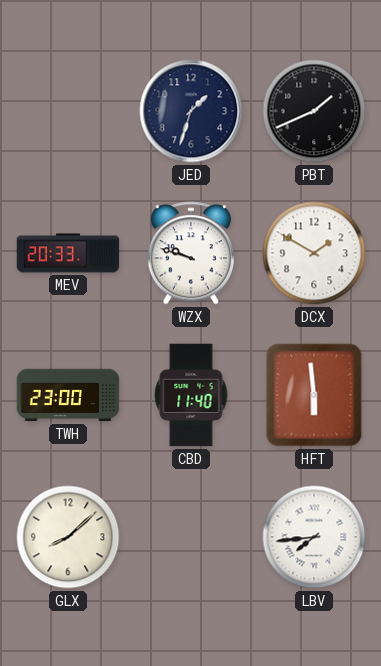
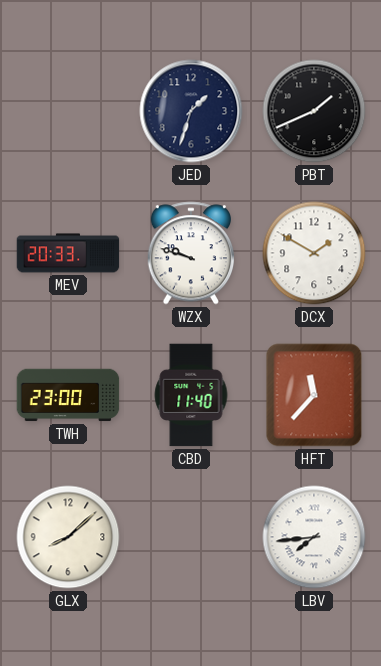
HFT: 5:59 -> 11:37 (314, 395)
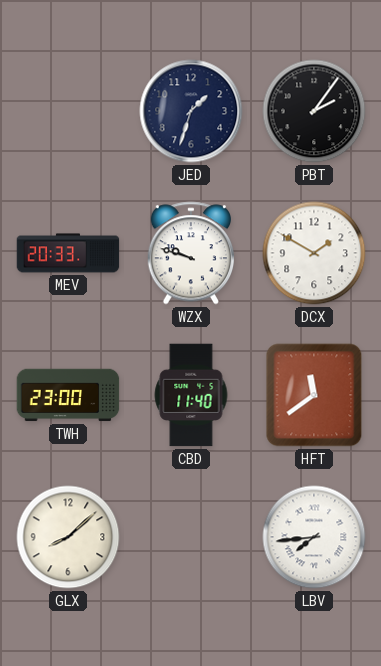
PBT: 1:41 -> 2:06 (314, 111)
HFT: 11:37 -> 11:39 (314, 395)
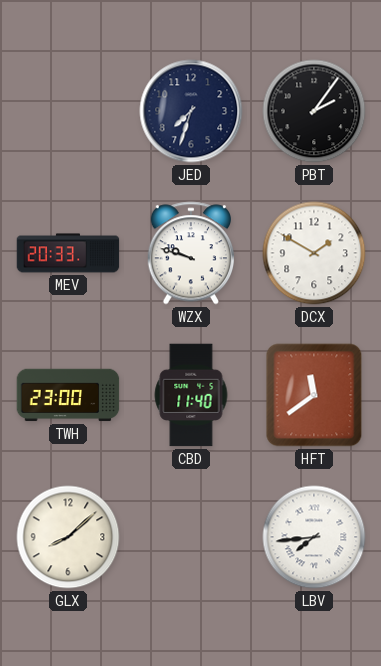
JED: 1:33 -> 7:33 (191, 111)
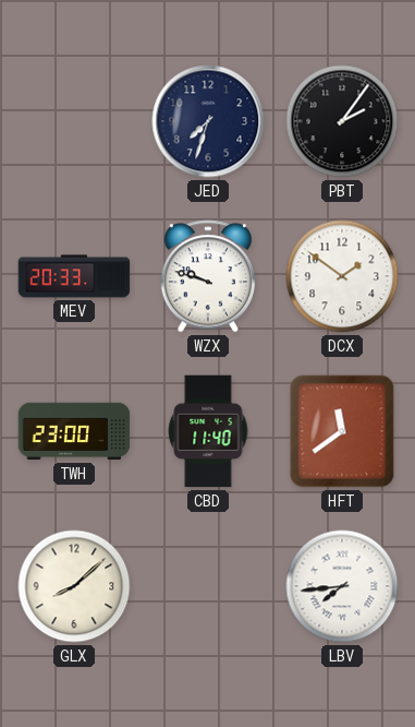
DCX: 1:50 -> 1:51 (342, 276)
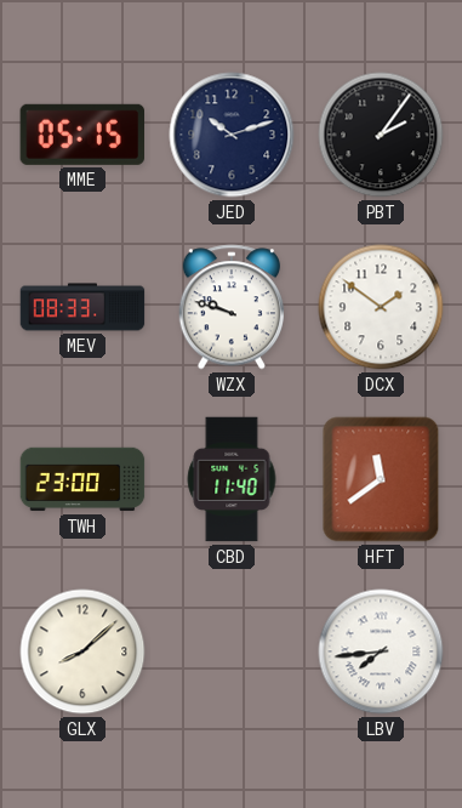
MME: none -> 05:15 (81, 135)
JED: 7:33 -> 10:12 (232, 135)
MEV: 20:33 -> 08:33 (82, 307)
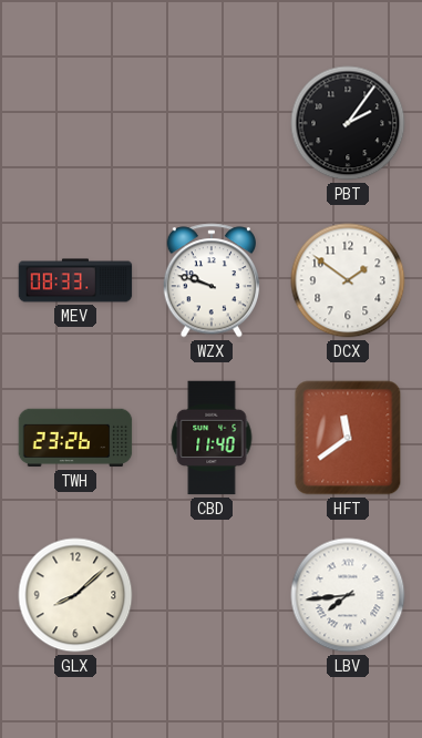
MME: 05:15 -> none (81, 135)
JED: 10:12 -> none (232, 135)
TWH: 23:00 -> 23:26 (75, 438)
